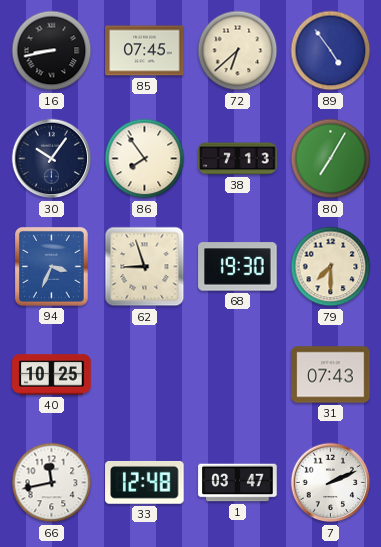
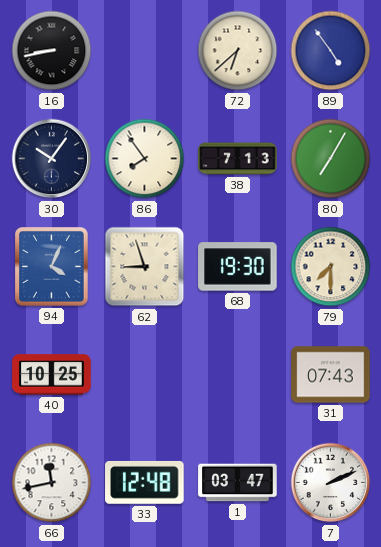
85: 07:45 -> none (145, 51)
94: 3:34 -> 4:04 (52, 267)
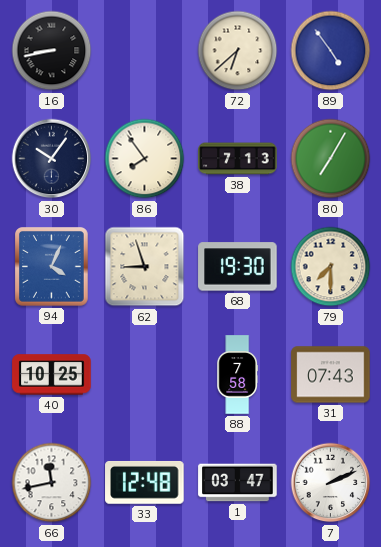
88: none -> 7:58 (237, 375)
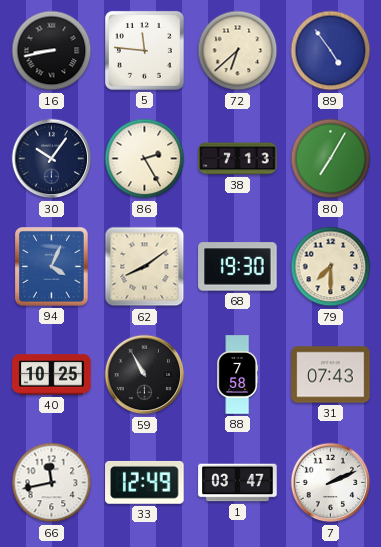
5: none -> 11:46 (144, 50)
86: 7:54 -> 2:25 (145, 159)
62: 8:57 -> 8:09 (145, 267)
59: none -> 10:55 (145, 375)
33: 12:48 -> 12:49 (145, 482)
